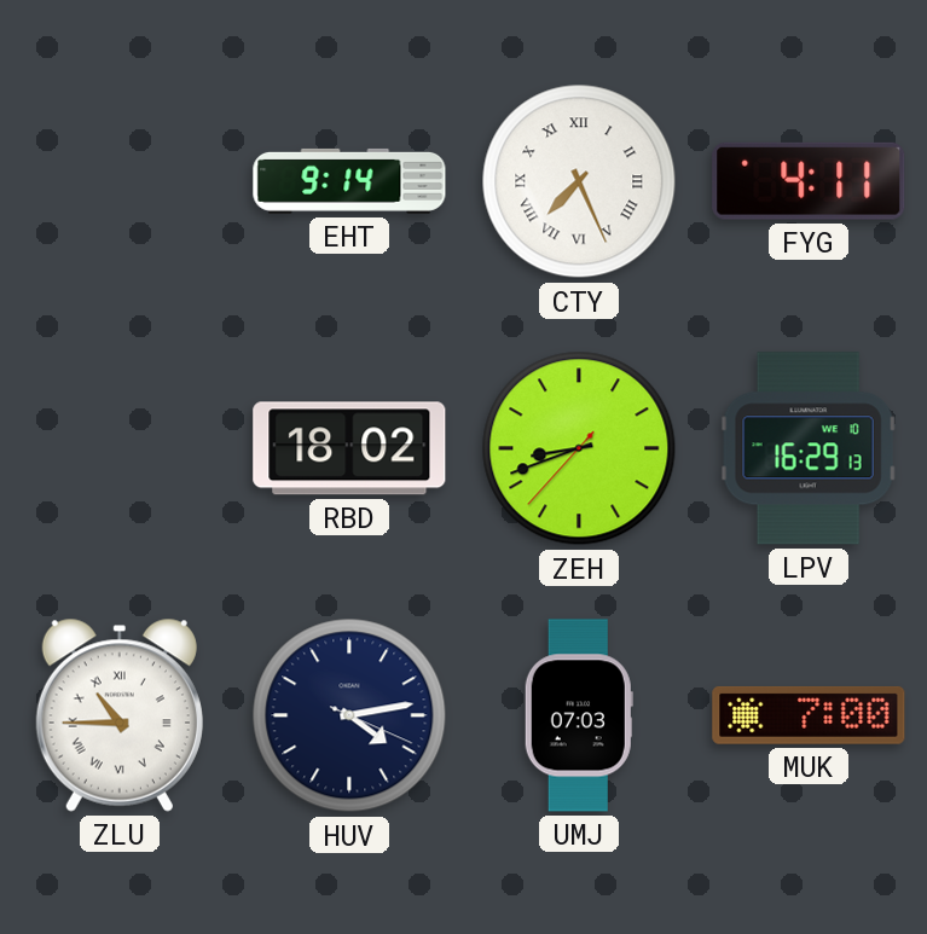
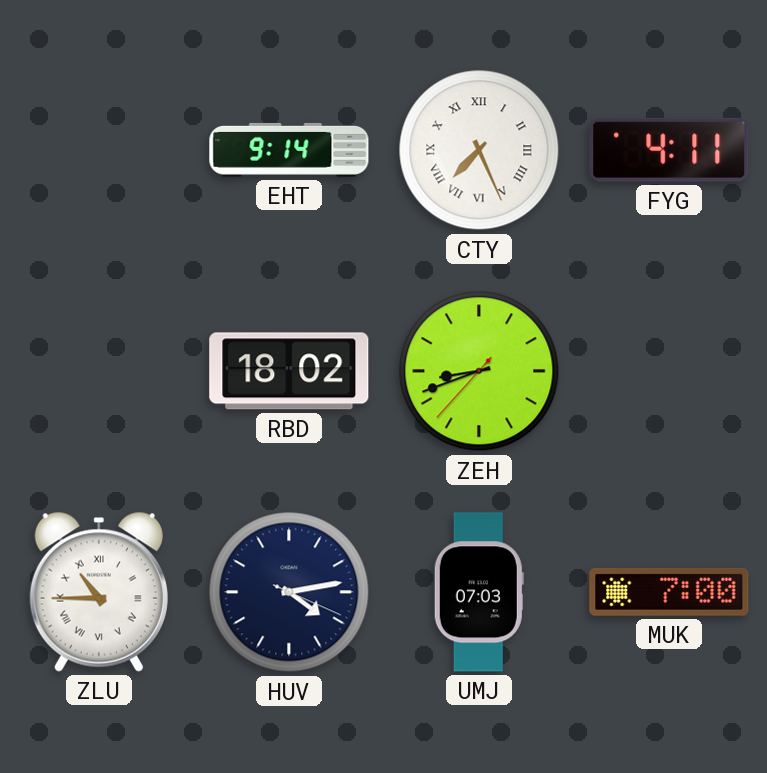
LPV: 16:29 -> none (809, 448)
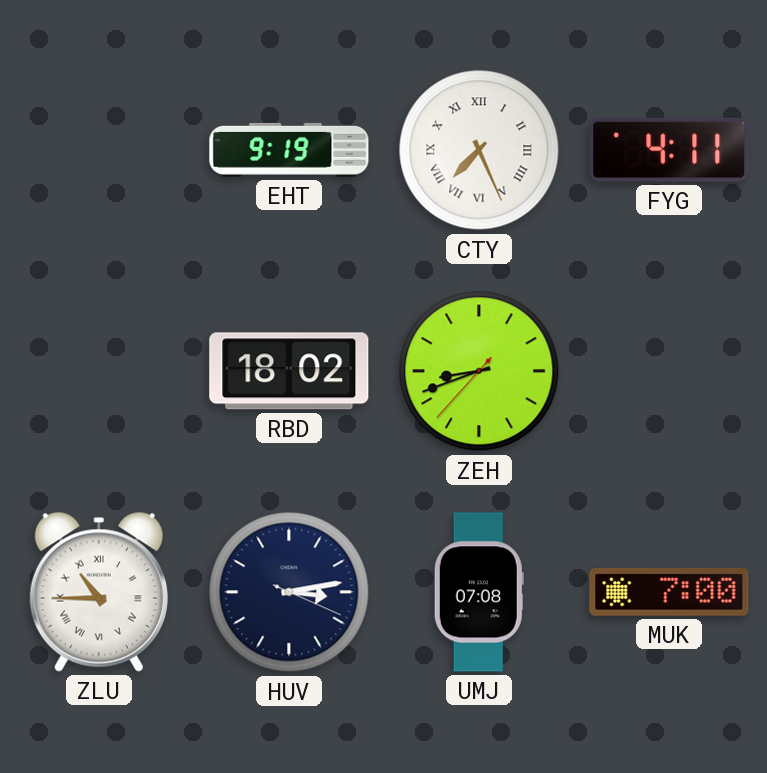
EHT: 9:14 -> 9:19 (289, 150)
HUV: 4:13 -> 3:13 (289, 592)
UMJ: 07:03 -> 07:08 (479, 592)
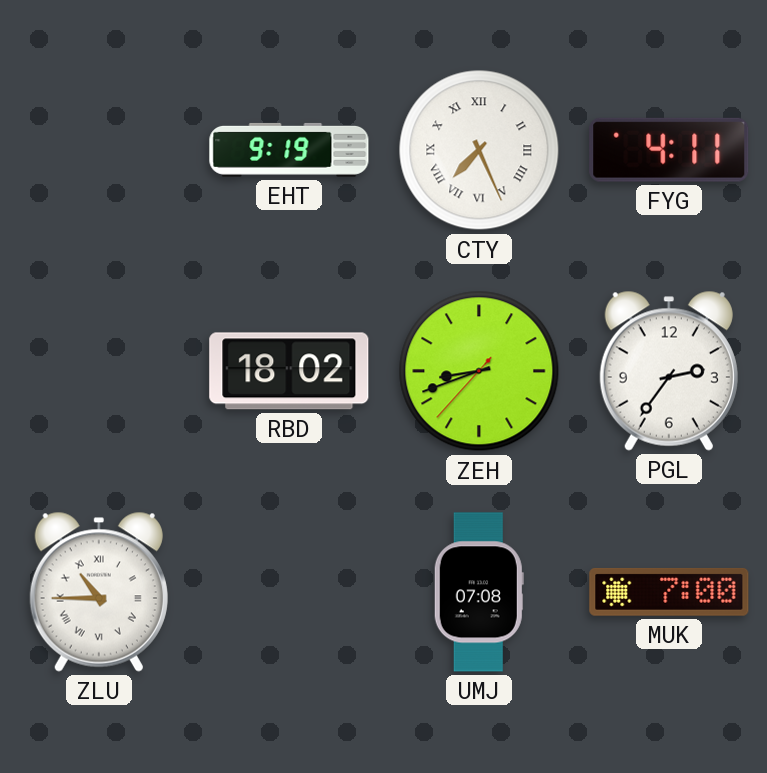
PGL: none -> 2:36 (669, 371)
HUV: 3:13 -> none (289, 592)
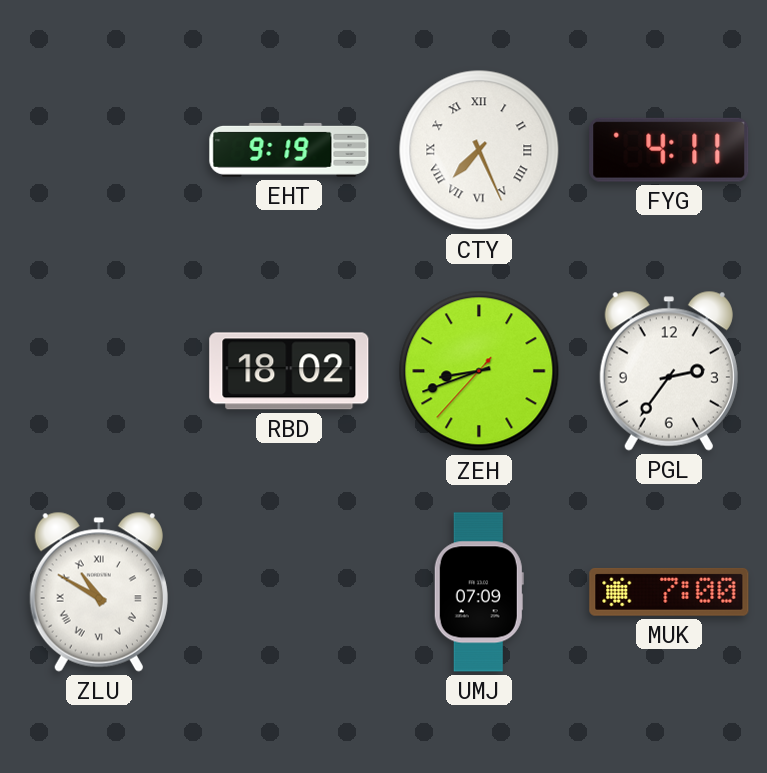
ZLU: 10:45 -> 10:50 (99, 592)
UMJ: 07:08 -> 07:09 (479, 592)
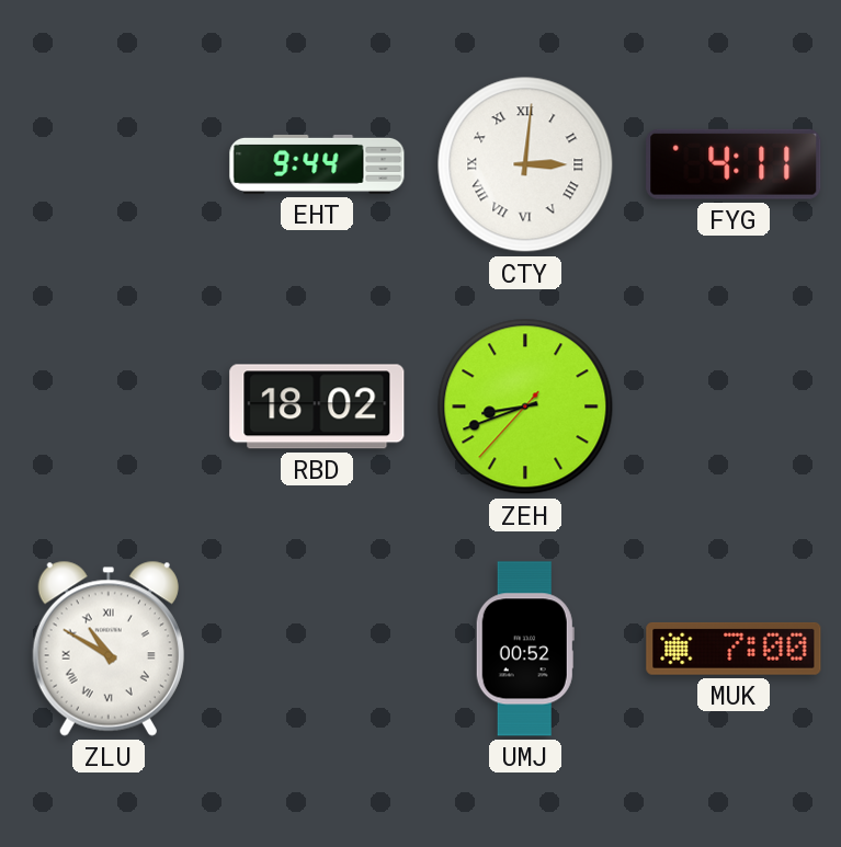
EHT: 9:19 -> 9:44 (317, 164)
CTY: 7:26 -> 3:01 (525, 164)
PGL: 2:36 -> none (669, 371)
UMJ: 07:09 -> 00:52 (525, 649)
